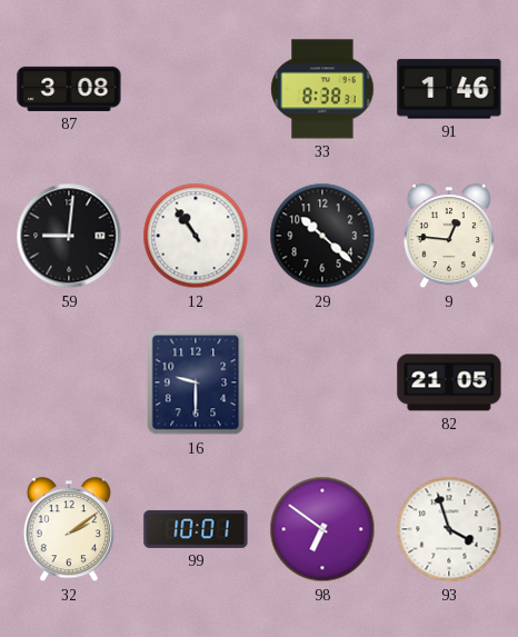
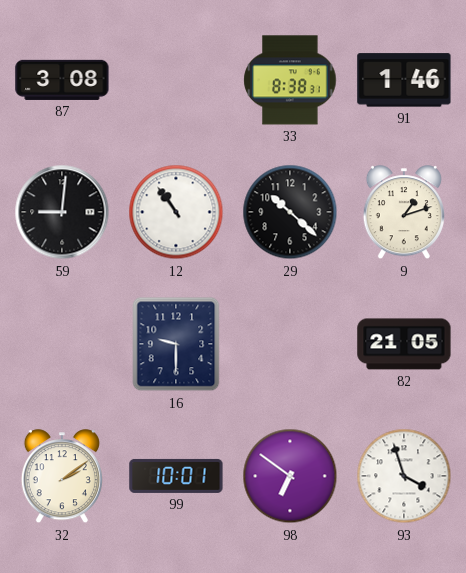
9: 12:46 -> 1:12 (404, 213)
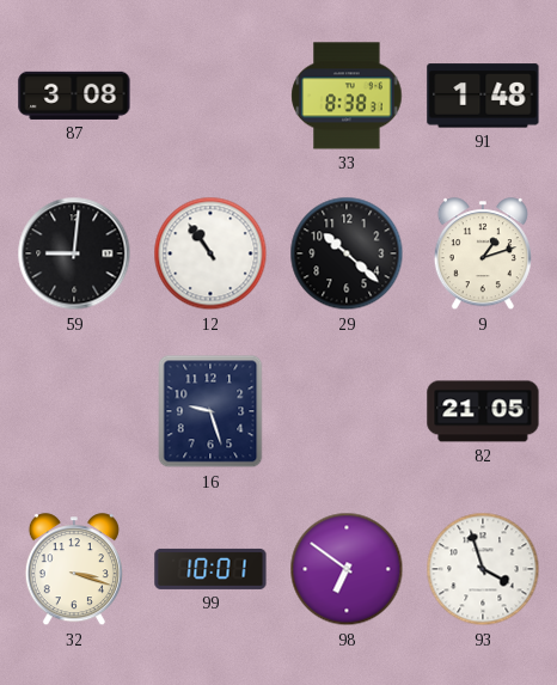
91: 1:46 -> 1:48 (483, 96)
16: 9:30 -> 9:27 (210, 411)
32: 2:09 -> 3:18 (74, 570)
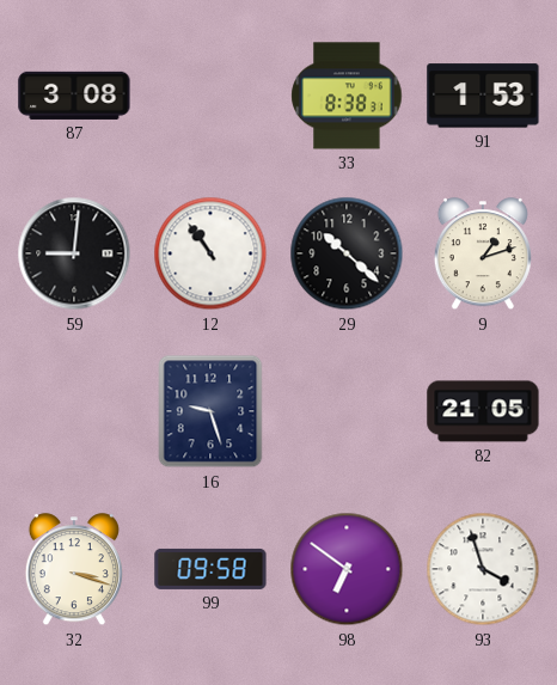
91: 1:48 -> 1:53 (483, 96)
99: 10:01 -> 09:58 (210, 569)
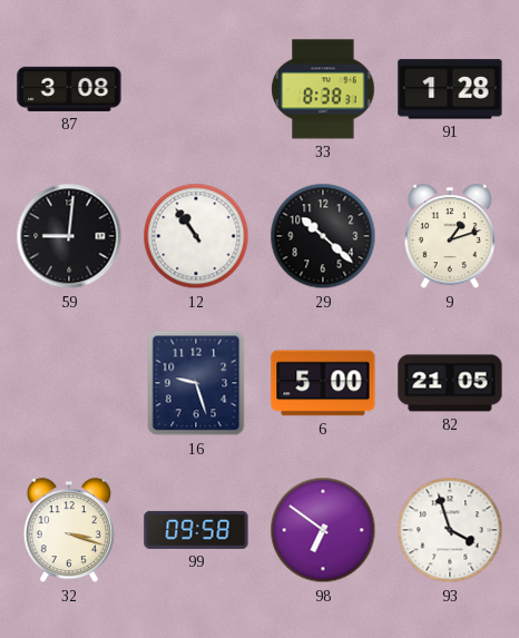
91: 1:53 -> 1:28 (450, 89)
6: none -> 5:00 (323, 383)
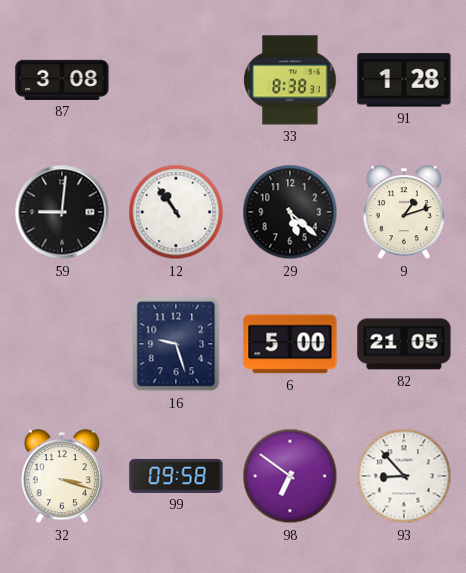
29: 10:22 -> 5:22 (290, 212)
93: 3:57 -> 8:53 (404, 476)
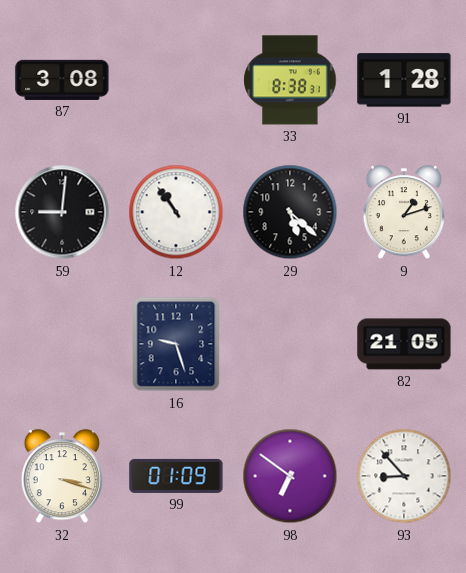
6: 5:00 -> none (290, 344)
99: 09:58 -> 01:09 (176, 476)
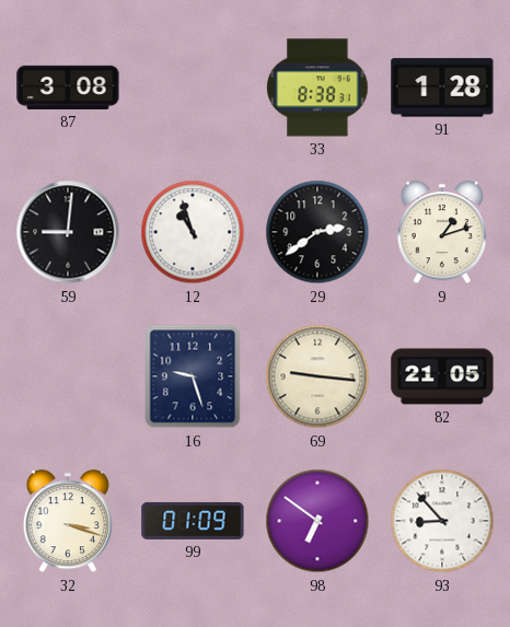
12: 10:54 -> 10:57 (193, 232)
29: 5:22 -> 2:39 (317, 232)
69: none -> 9:16 (317, 376)
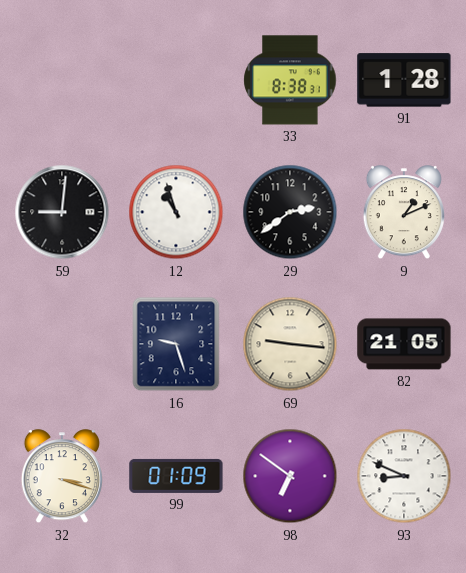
87: 3:08 -> none (68, 88)
9: 1:12 -> 1:11 (404, 213)
93: 8:53 -> 8:49 (404, 476)
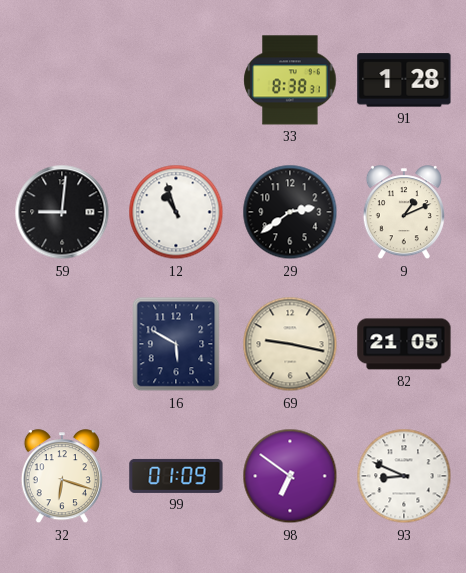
16: 9:27 -> 5:50 (176, 344)
69: 9:16 -> 9:17 (290, 344)
32: 3:18 -> 6:18 (62, 477)
